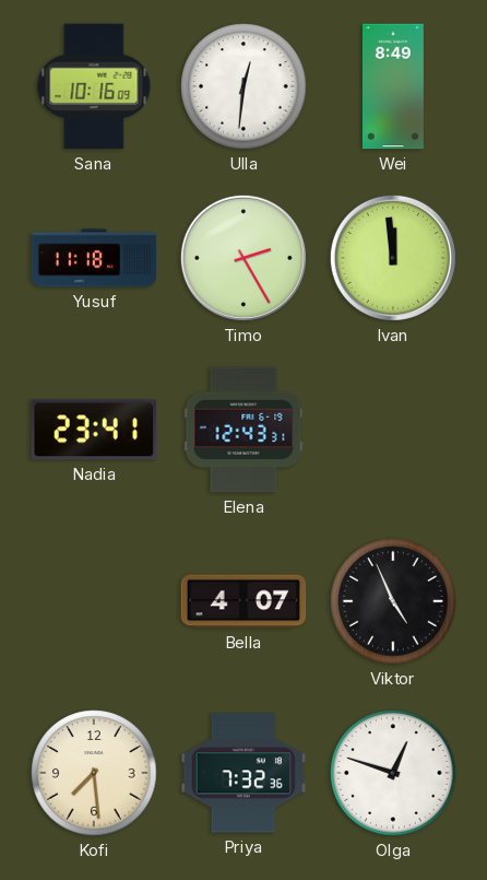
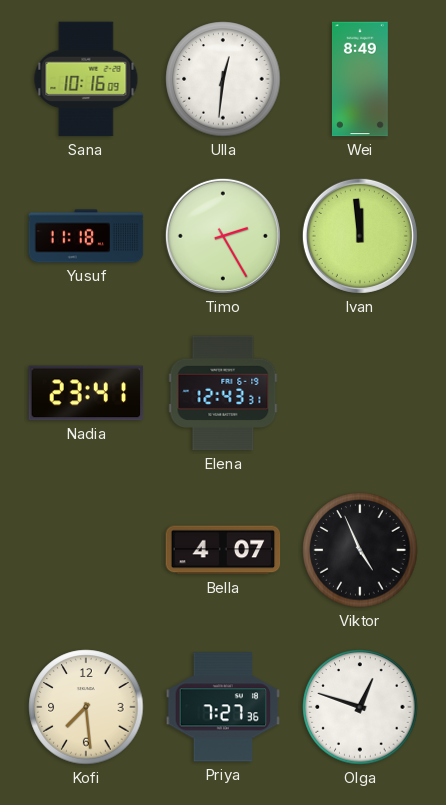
Priya: 7:32 -> 7:27 (223, 707)
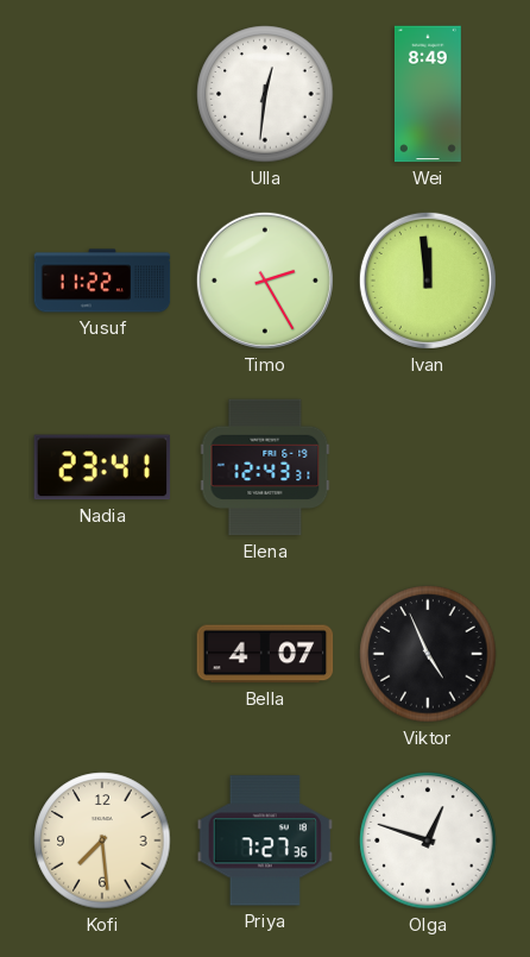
Sana: 10:16 -> none (86, 79)
Yusuf: 11:18 -> 11:22 (102, 281)
